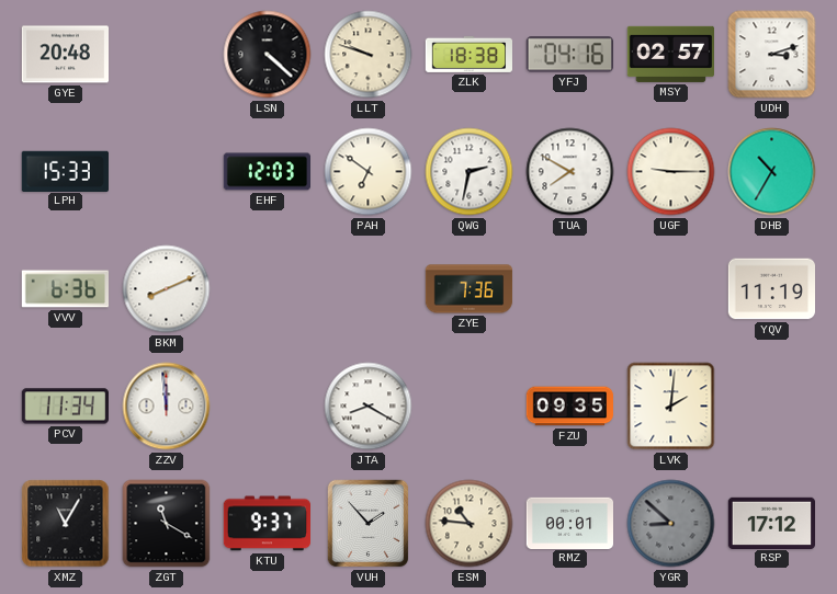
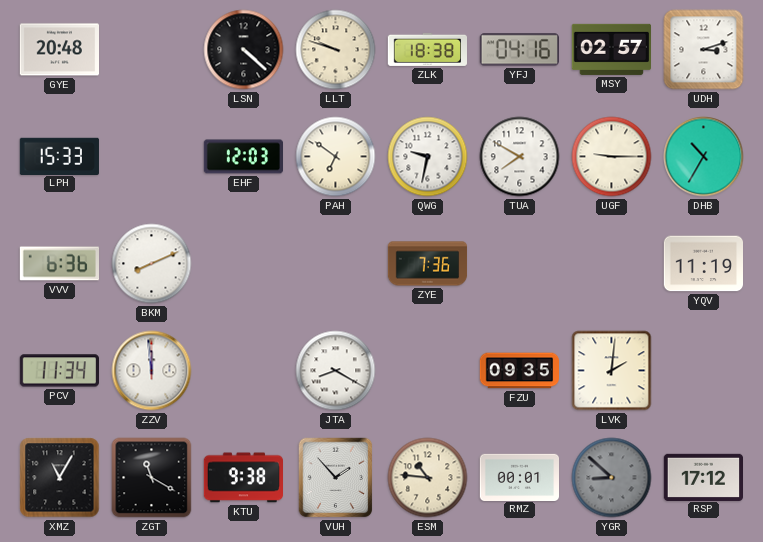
QWG: 2:32 -> 9:32 (428, 157)
KTU: 9:37 -> 9:38 (243, 478)
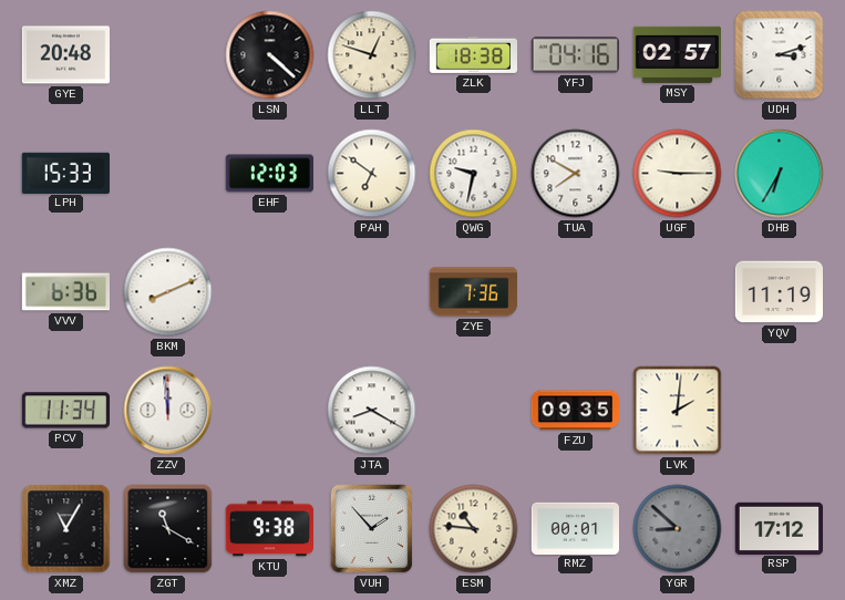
LLT: 9:48 -> 12:48 (372, 55)
DHB: 10:35 -> 6:35 (780, 174)
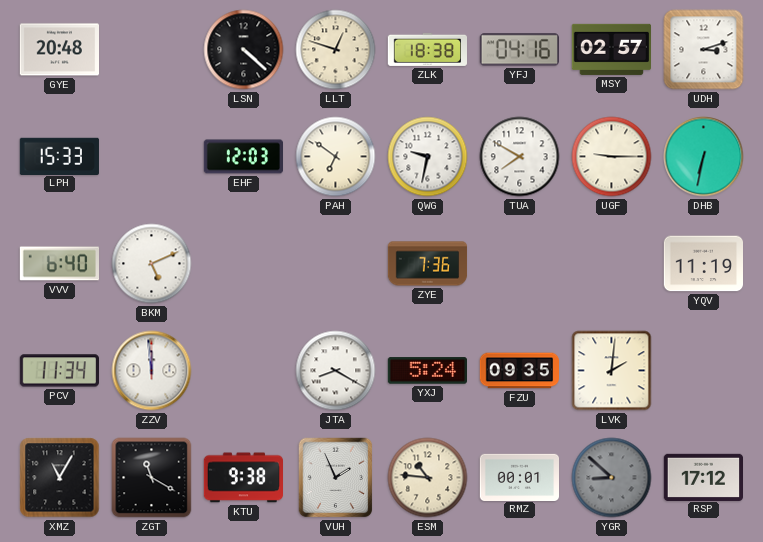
DHB: 6:35 -> 6:32 (704, 157)
VVV: 6:36 -> 6:40 (59, 264)
BKM: 8:11 -> 5:11 (152, 264)
YXJ: none -> 5:24 (427, 371)
VUH: 1:53 -> 1:56 (336, 478)
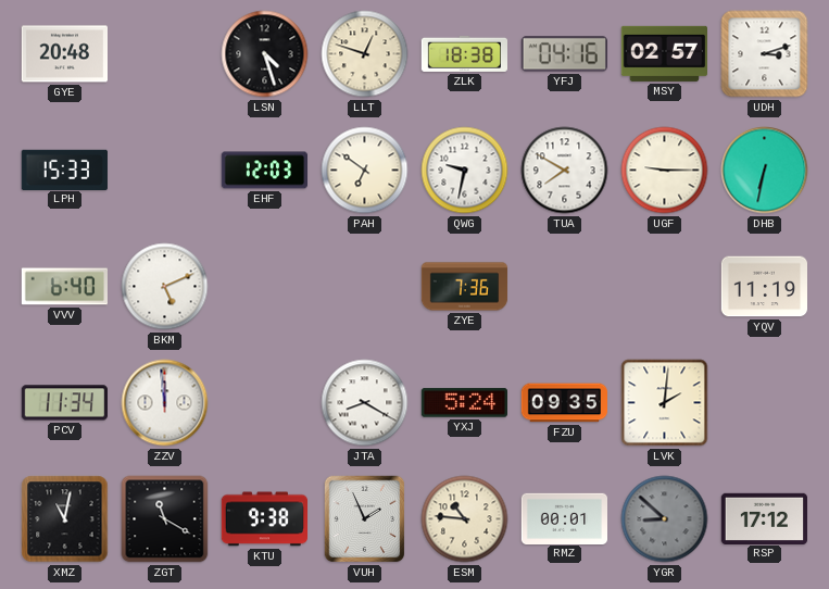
LSN: 4:22 -> 4:27 (265, 54)
XMZ: 11:05 -> 11:02 (65, 519)
